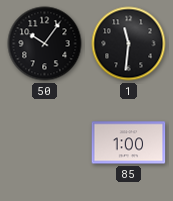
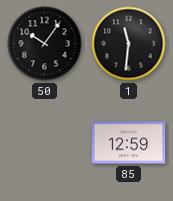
85: 1:00 -> 12:59 (129, 143)
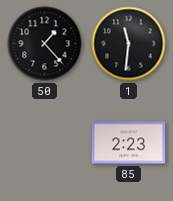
50: 10:06 -> 1:23 (45, 44)
85: 12:59 -> 2:23 (129, 143)
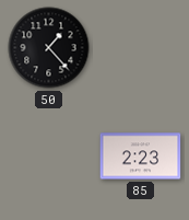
1: 11:31 -> none (129, 44)
